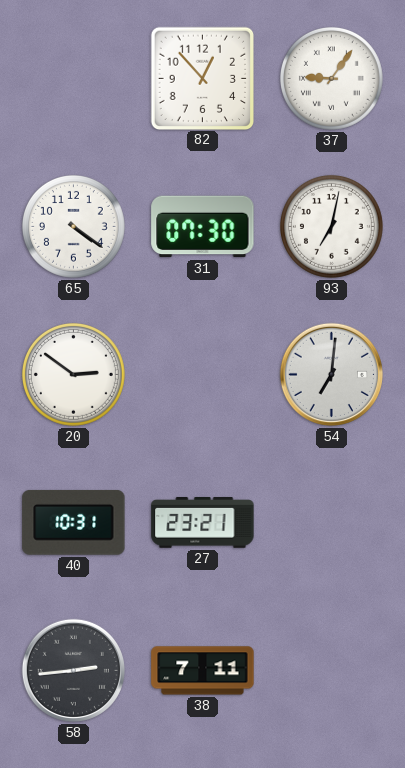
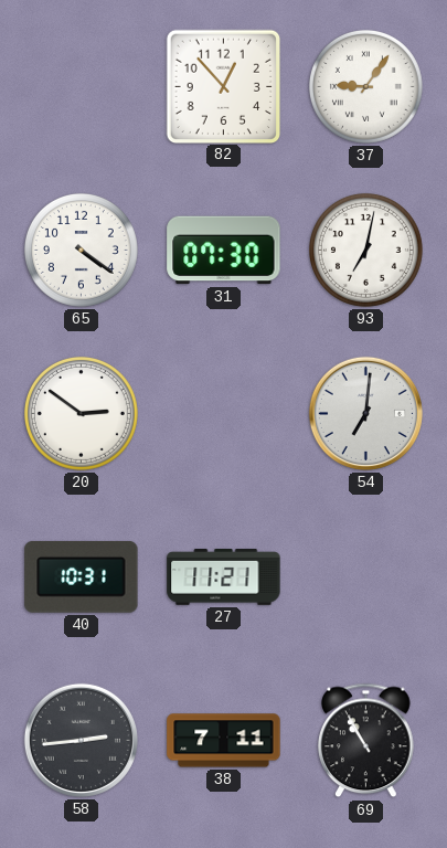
27: 23:21 -> 11:21 (224, 577)
69: none -> 10:55 (366, 741)
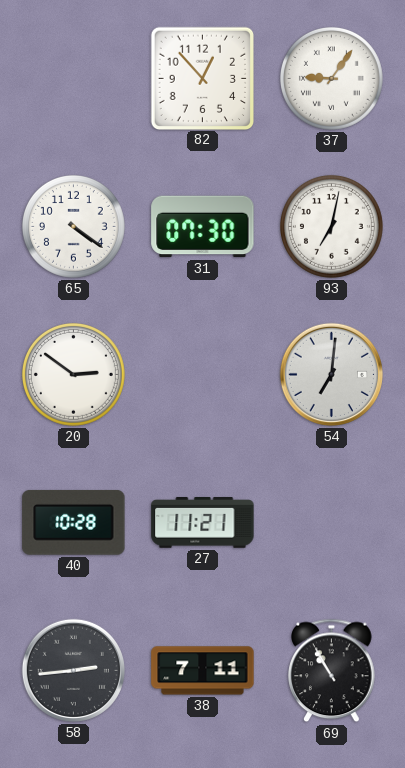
40: 10:31 -> 10:28 (74, 522)
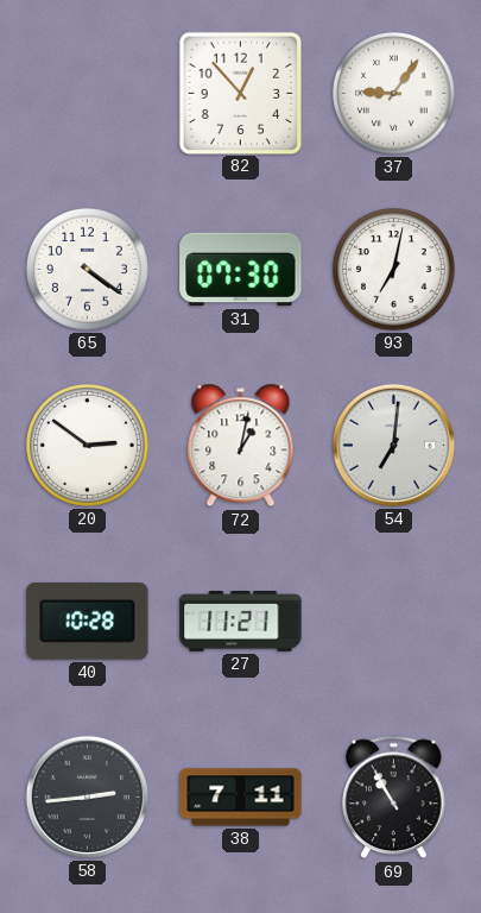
72: none -> 1:02 (241, 446)
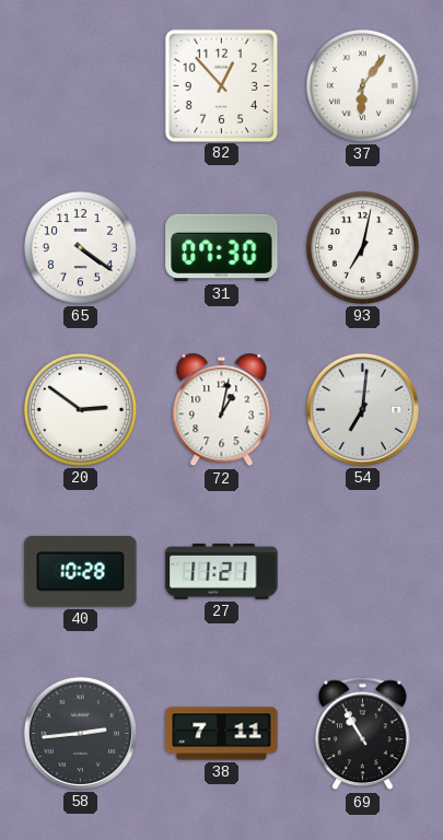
37: 9:06 -> 6:06 (362, 85)
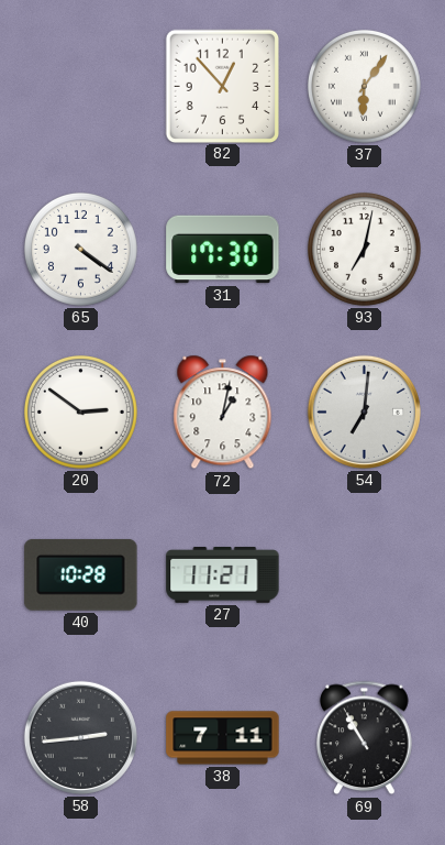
31: 07:30 -> 17:30 (223, 250)
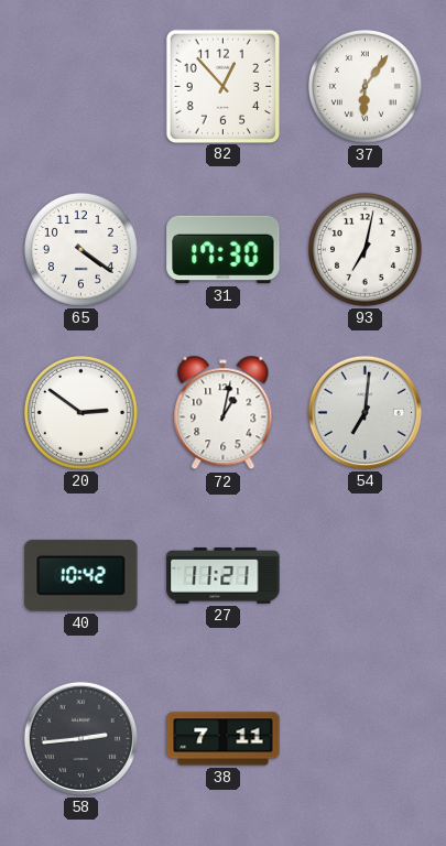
40: 10:28 -> 10:42 (81, 575)
69: 10:55 -> none (365, 738)
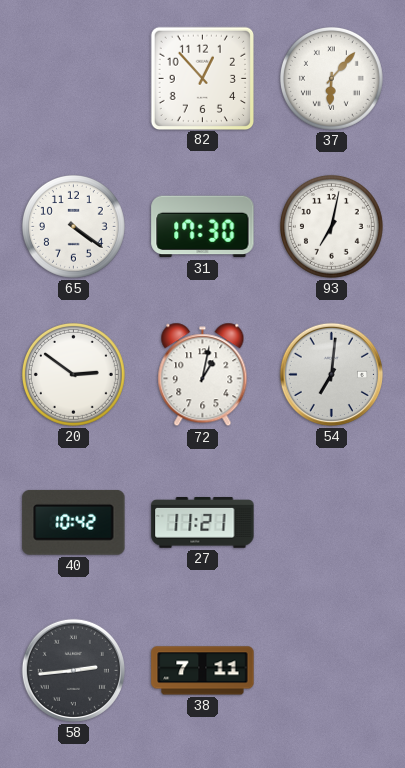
37: 6:06 -> 6:07 (331, 78)
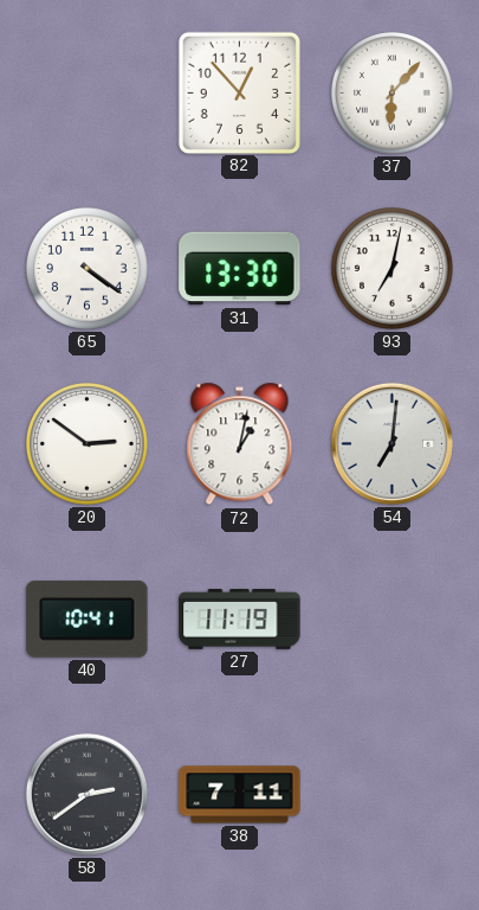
31: 17:30 -> 13:30 (240, 269)
40: 10:42 -> 10:41 (88, 619)
27: 11:21 -> 11:19 (240, 620)
58: 2:44 -> 2:39 (86, 794)
